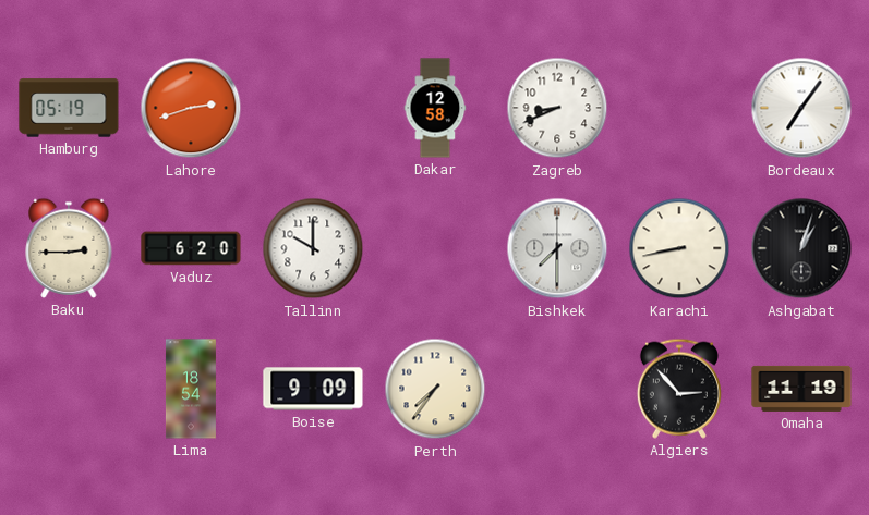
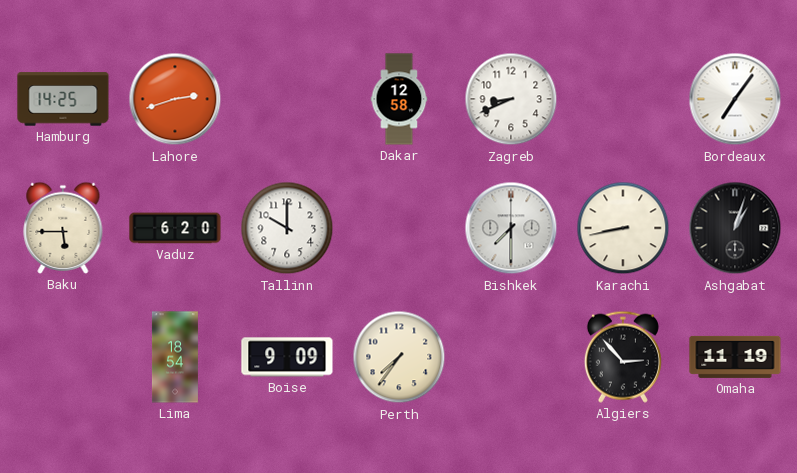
Hamburg: 05:19 -> 14:25 (63, 99)
Baku: 2:45 -> 5:45 (63, 228)
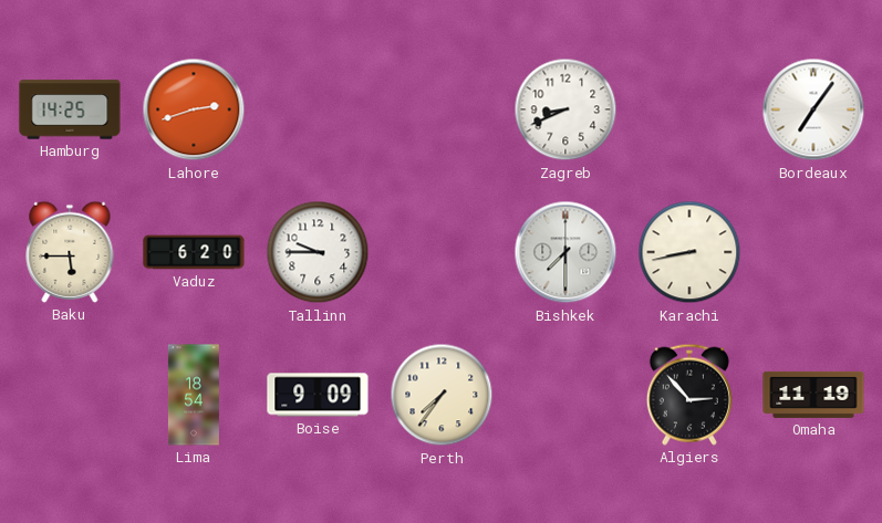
Dakar: 12:58 -> none (399, 99)
Tallinn: 10:00 -> 9:45 (318, 252)
Ashgabat: 1:03 -> none (735, 228)
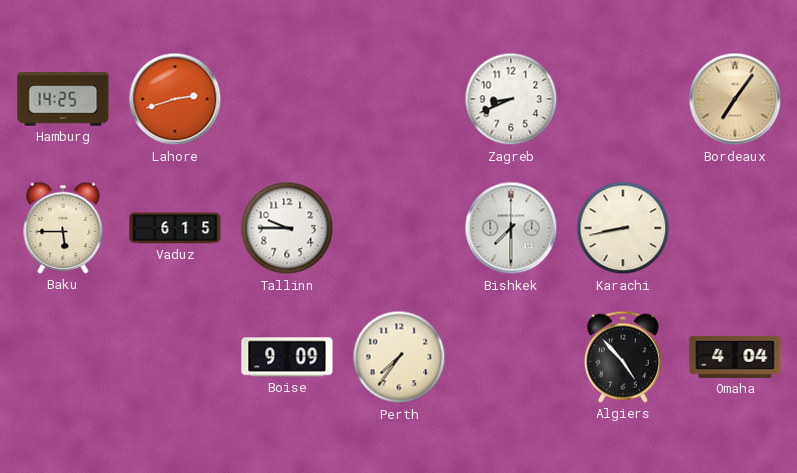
Bordeaux dial: white -> champagne (735, 99)
Vaduz: 6:20 -> 6:15 (175, 228)
Lima: 18:54 -> none (194, 395)
Algiers: 2:53 -> 4:53 (623, 357)
Omaha: 11:19 -> 4:04 (735, 357)
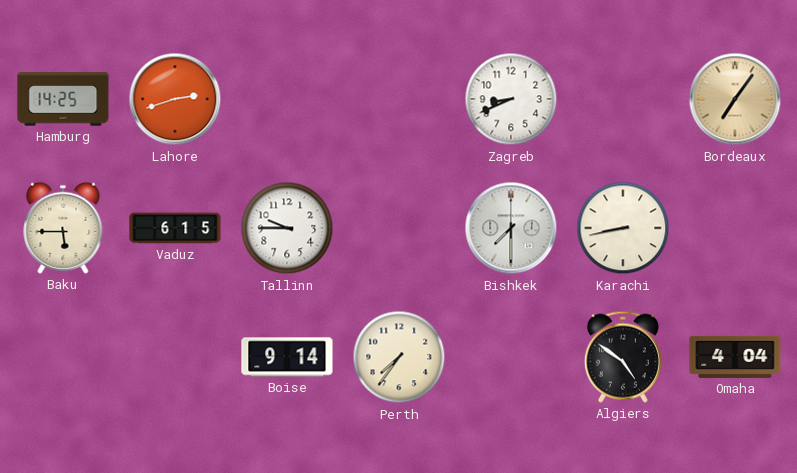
Boise: 9:09 -> 9:14 (287, 357)
Algiers: 4:53 -> 4:51 (623, 357)
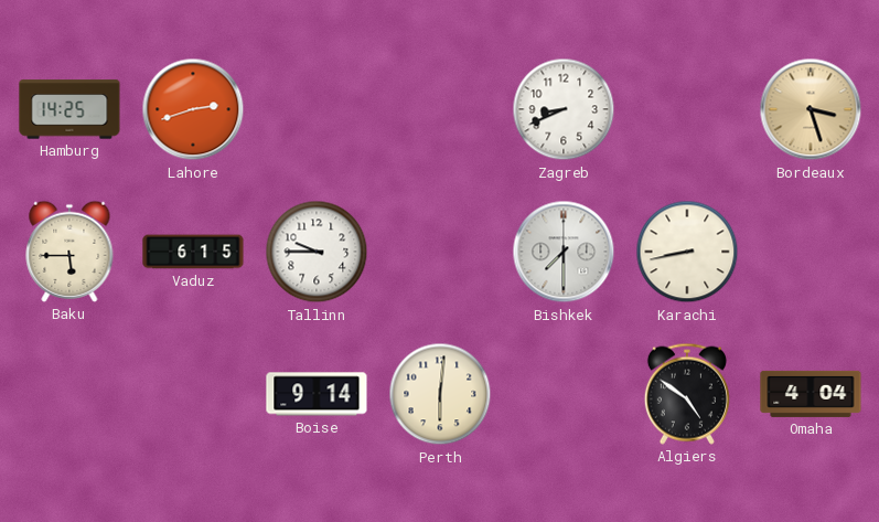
Bordeaux: 7:06 -> 3:27 (811, 109)
Perth: 7:36 -> 6:01 (440, 394)
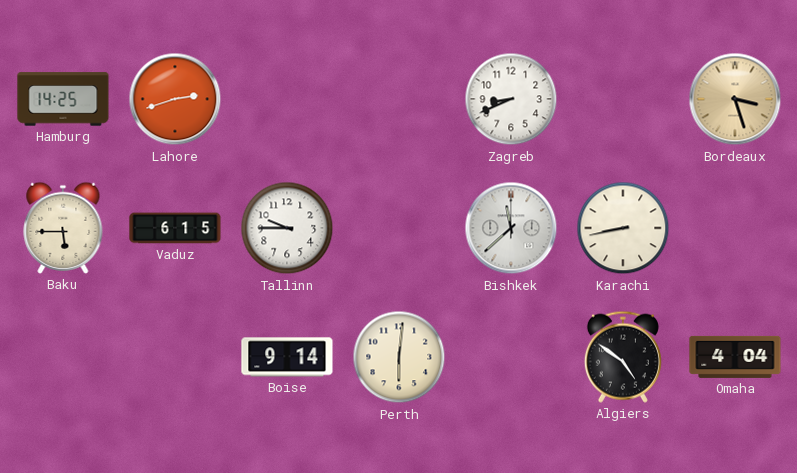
Bishkek: 7:30 -> 11:38 (511, 228)
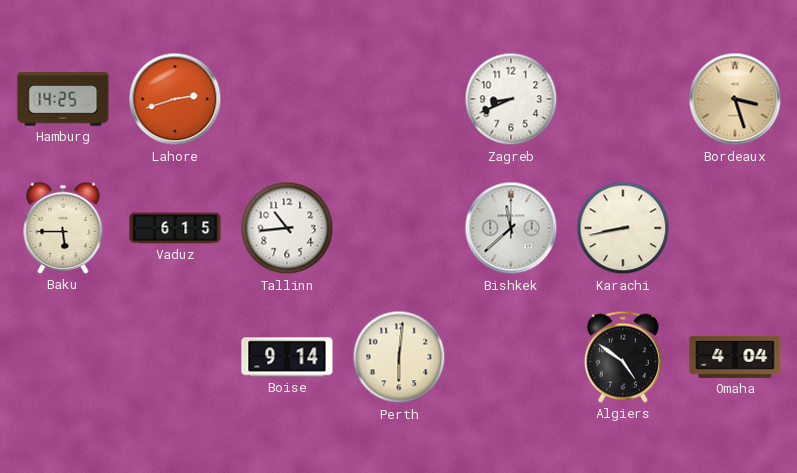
Tallinn: 9:45 -> 10:44 (287, 228)
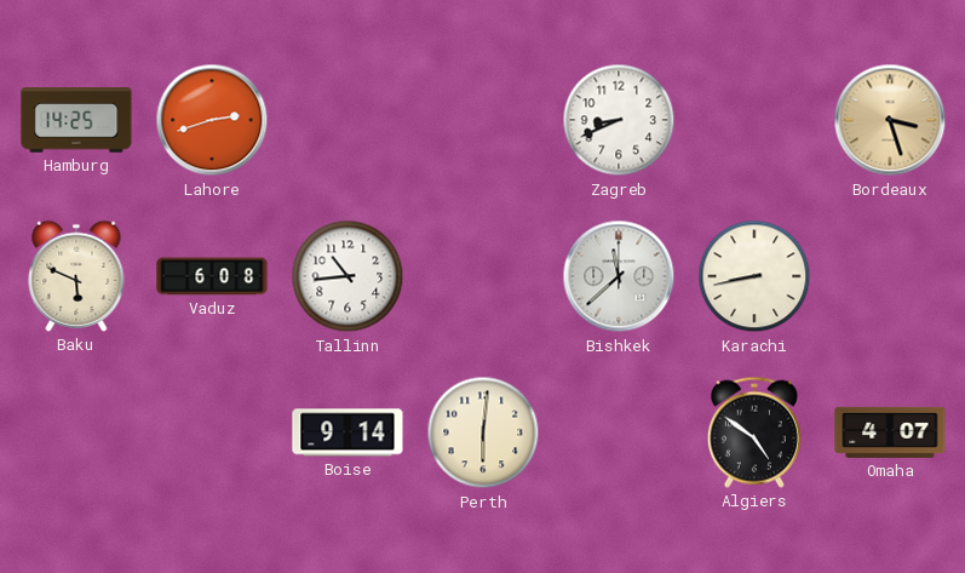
Baku: 5:45 -> 5:49 (76, 276)
Vaduz: 6:15 -> 6:08 (212, 276)
Omaha: 4:04 -> 4:07 (890, 432)
